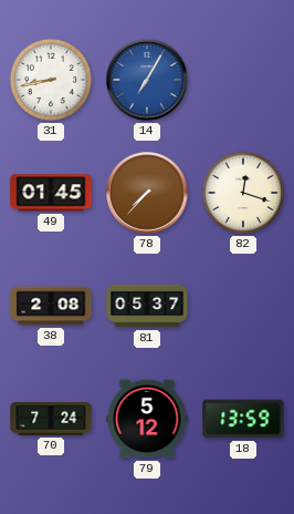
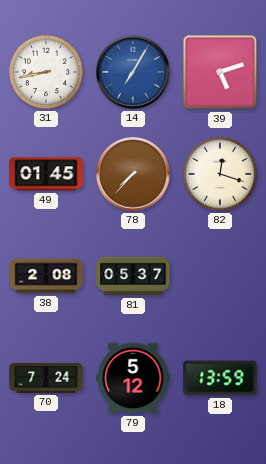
39: none -> 5:12 (220, 72)
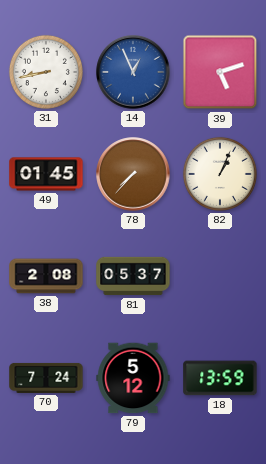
14: 7:05 -> 12:56 (133, 72)
82: 12:18 -> 1:04 (220, 174)
